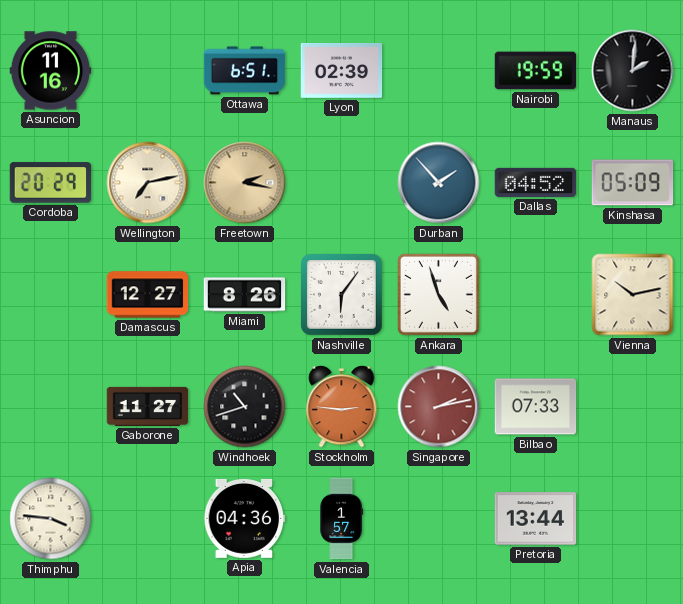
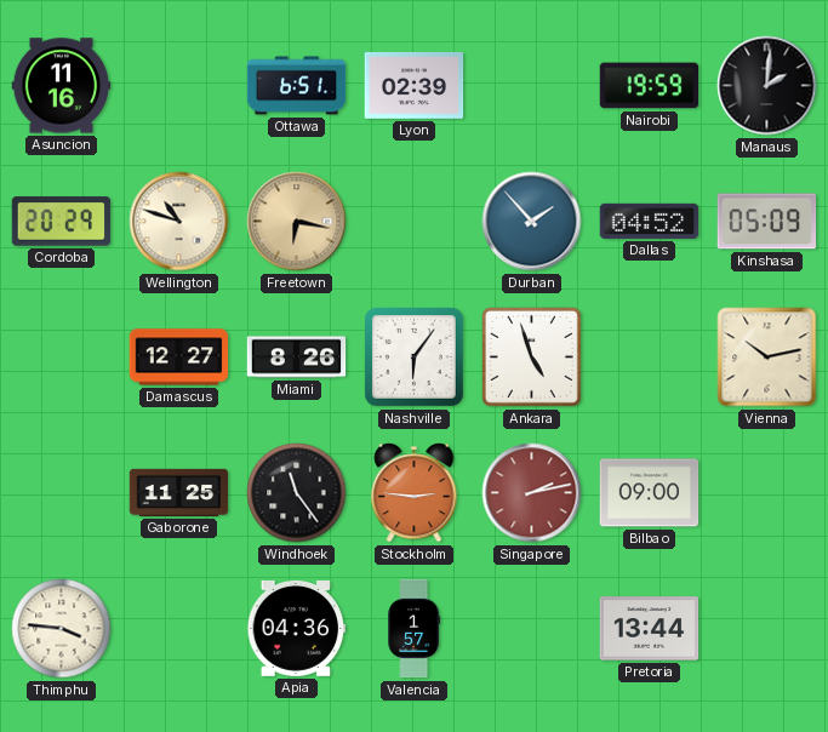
Wellington: 7:13 -> 10:48 (179, 222)
Freetown: 2:17 -> 6:17 (297, 222)
Gaborone: 11:27 -> 11:25 (179, 492)
Windhoek: 10:42 -> 11:24 (297, 493)
Bilbao: 07:33 -> 09:00 (650, 493)
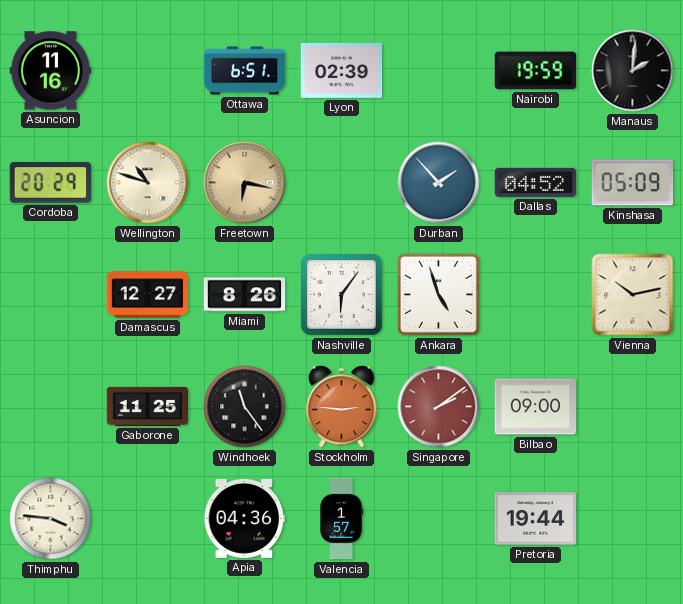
Singapore: 2:13 -> 2:09 (439, 407)
Pretoria: 13:44 -> 19:44 (536, 519)
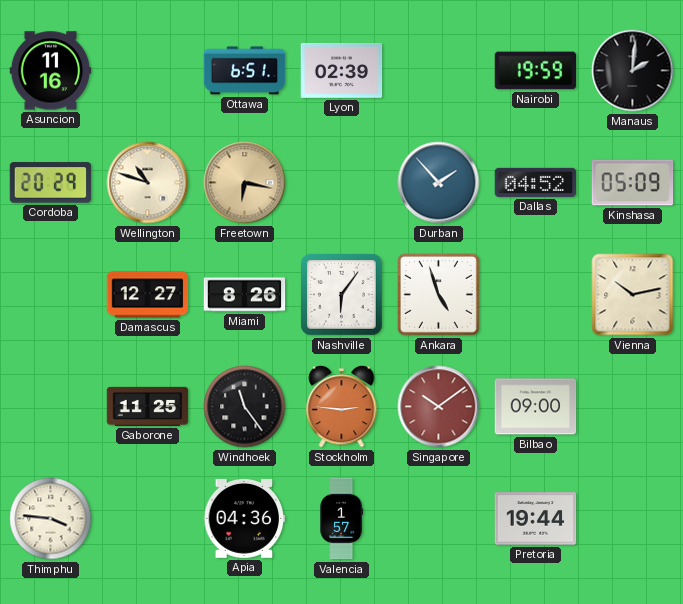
Singapore: 2:09 -> 10:09 (439, 407)
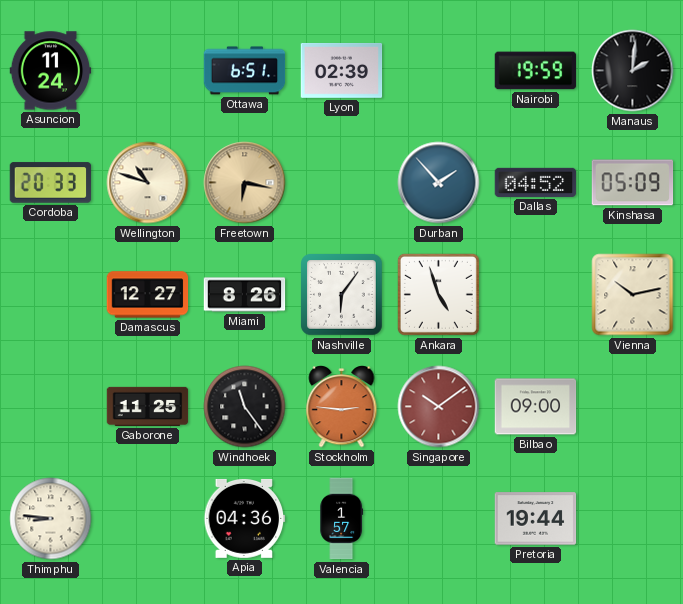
Asuncion: 11:16 -> 11:24 (51, 71)
Cordoba: 20:29 -> 20:33 (51, 183)
Thimphu: 3:46 -> 8:46 (51, 519)
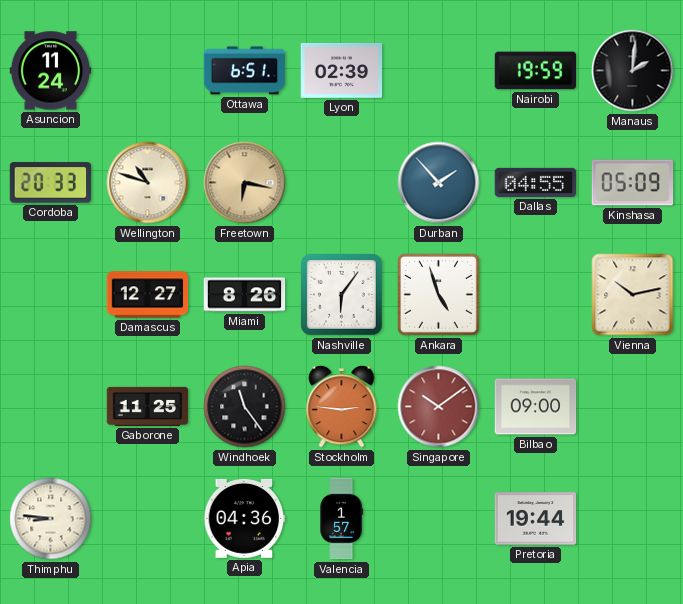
Dallas: 04:52 -> 04:55 (536, 182)
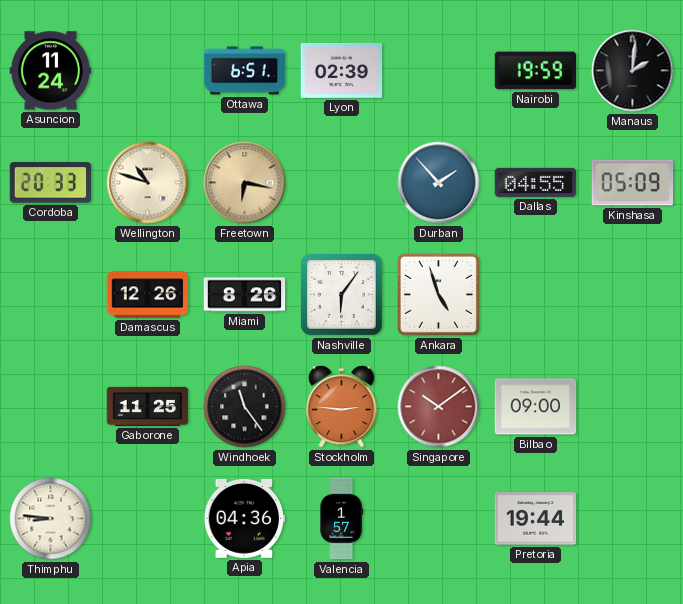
Damascus: 12:27 -> 12:26 (148, 295)
Vienna: 10:13 -> none (633, 295)
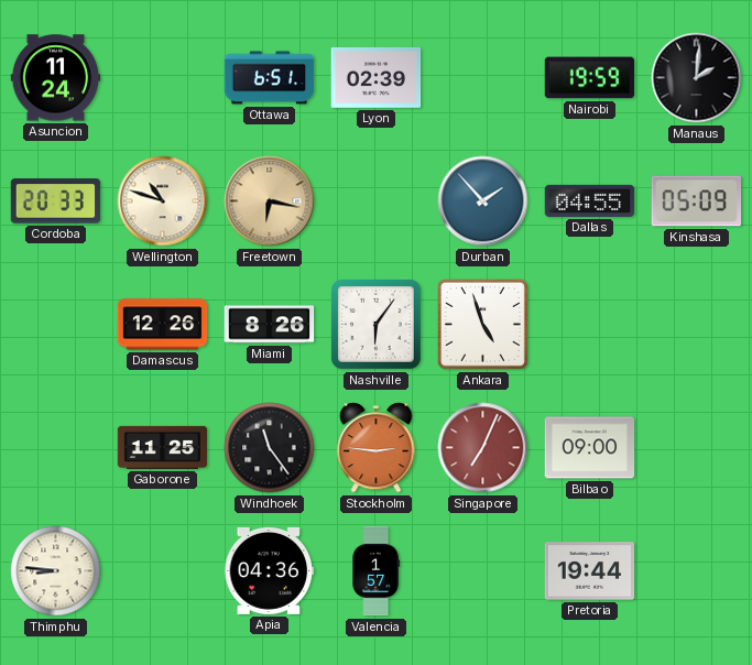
Singapore: 10:09 -> 7:04 (483, 448)
